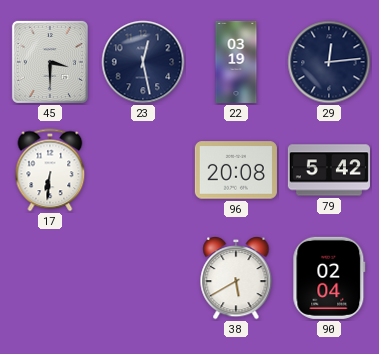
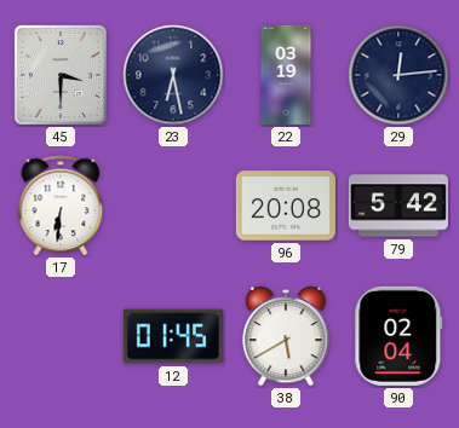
23: 12:28 -> 6:28 (173, 75)
12: none -> 01:45 (173, 336)
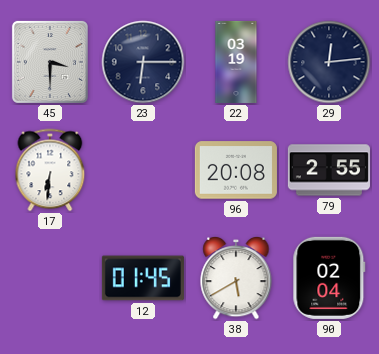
23: 6:28 -> 6:15 (143, 62)
79: 5:42 -> 2:55 (329, 170)
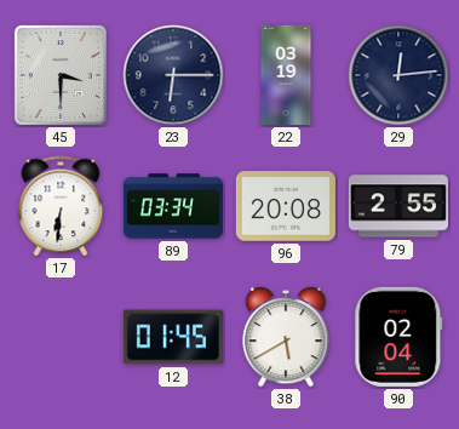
89: none -> 03:34 (173, 206)
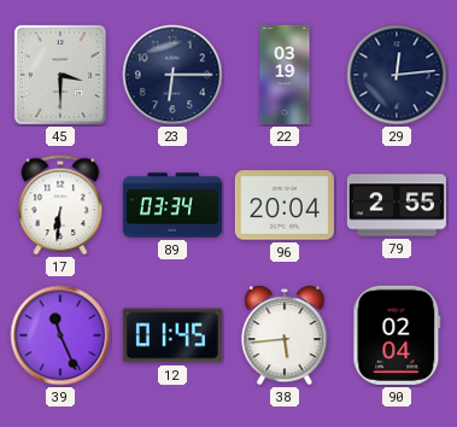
96: 20:08 -> 20:04 (285, 205)
39: none -> 11:26 (60, 335)
38: 5:40 -> 5:44 (285, 335)
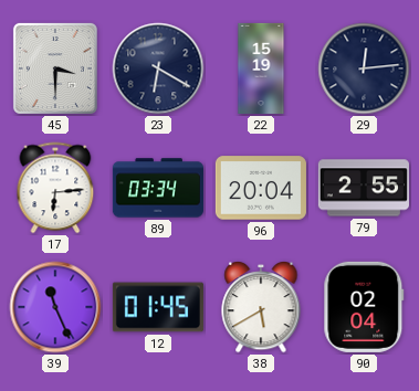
23: 6:15 -> 6:20 (158, 68)
22: 03:19 -> 15:19 (261, 68)
17: 6:31 -> 6:14 (55, 188)
38: 5:44 -> 5:40 (261, 307)
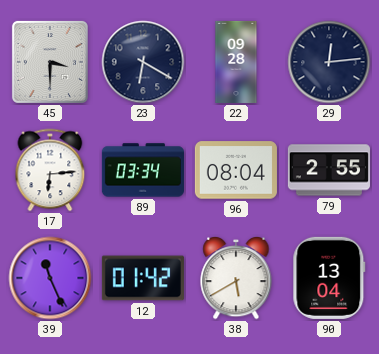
22: 15:19 -> 09:28 (236, 62)
96: 20:04 -> 08:04 (236, 170)
12: 01:45 -> 01:42 (143, 278)
90: 02:04 -> 13:04 (329, 278)
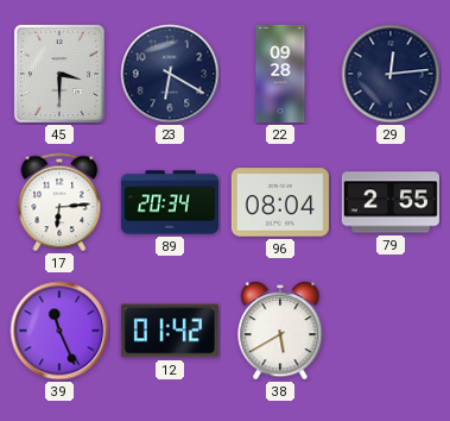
89: 03:34 -> 20:34 (170, 202)
90: 13:04 -> none (329, 278)
